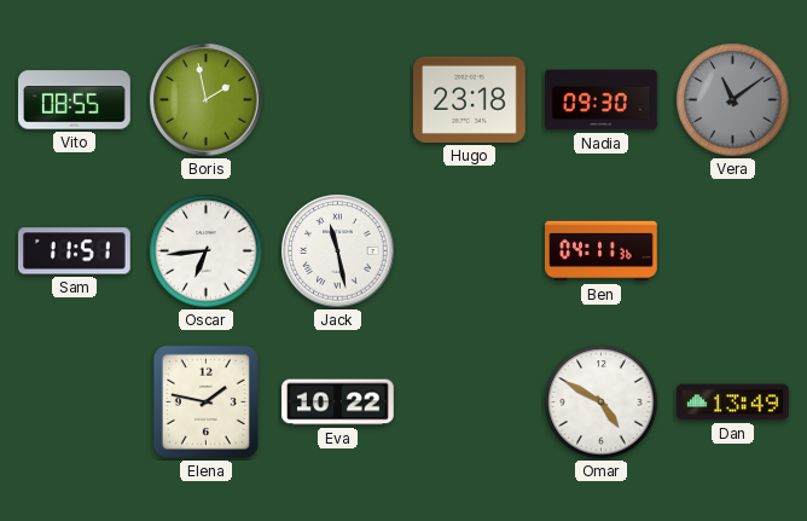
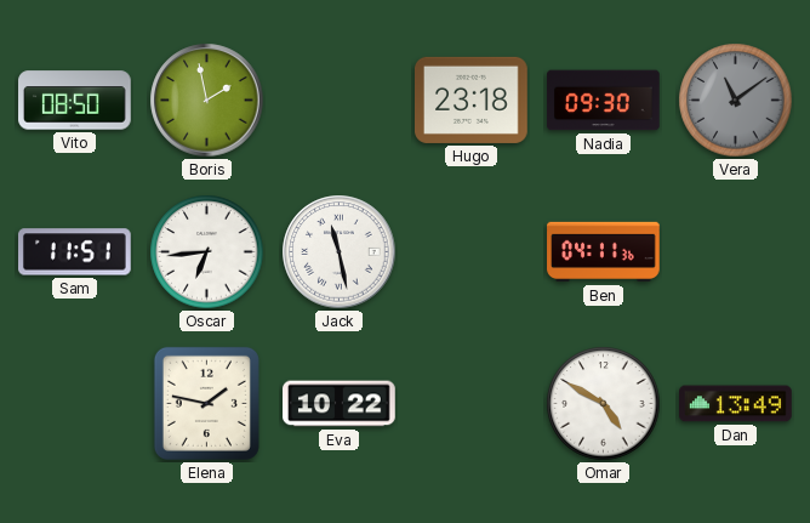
Vito: 08:55 -> 08:50 (75, 101)
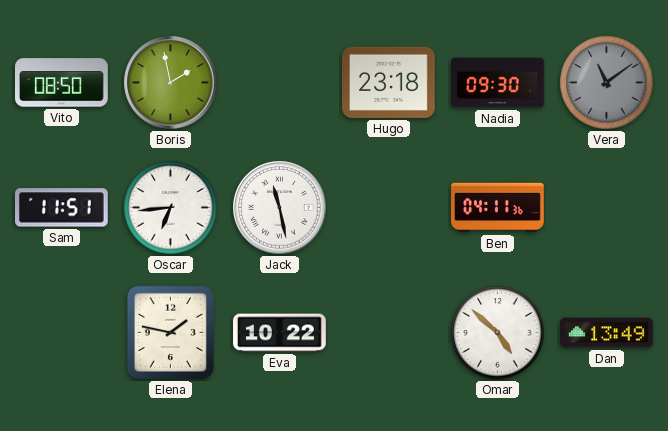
Omar: 4:50 -> 4:52 (498, 333)
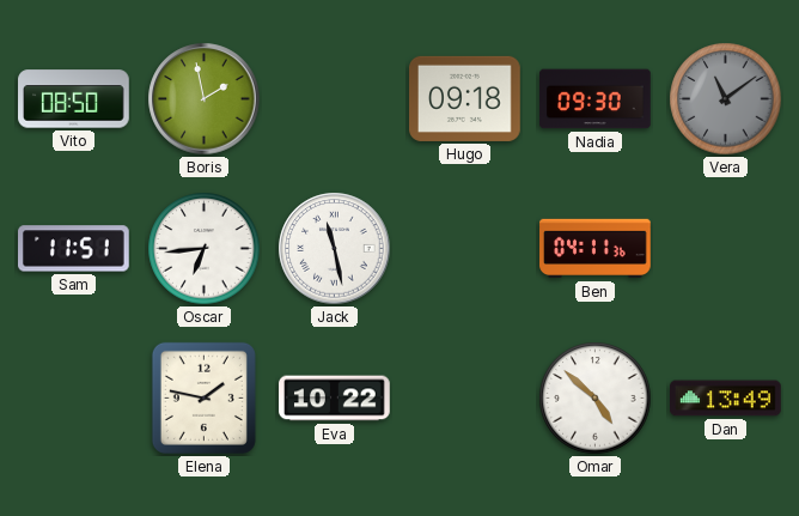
Hugo: 23:18 -> 09:18 (465, 98)
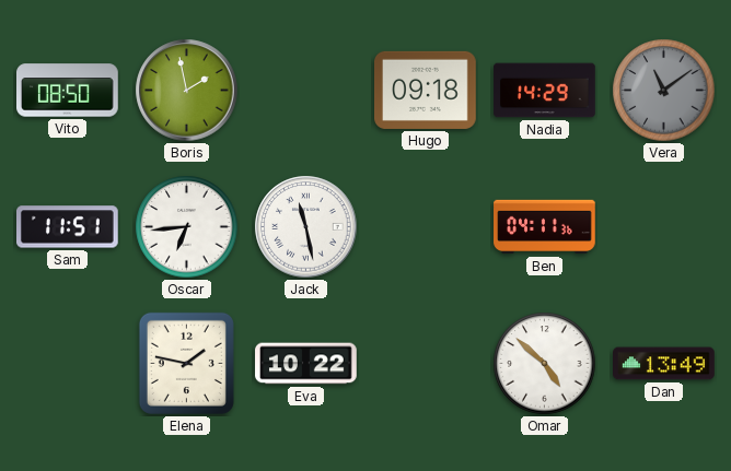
Nadia: 09:30 -> 14:29 (545, 91)
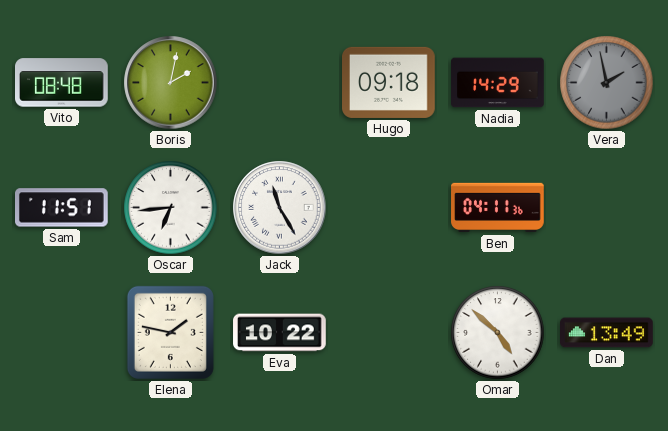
Vito: 08:50 -> 08:48 (62, 83)
Boris: 1:58 -> 2:02 (171, 83)
Vera: 11:09 -> 1:58 (607, 83)
Jack: 11:28 -> 11:25 (280, 208)
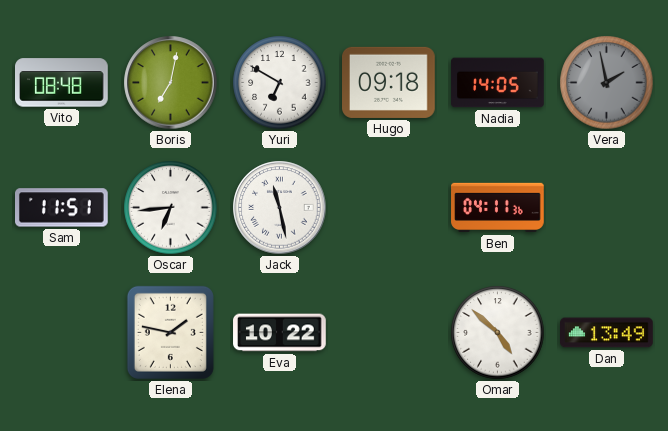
Boris: 2:02 -> 7:02 (171, 83)
Yuri: none -> 6:50 (280, 83)
Nadia: 14:29 -> 14:05 (498, 83)
Jack: 11:25 -> 11:28 (280, 208)
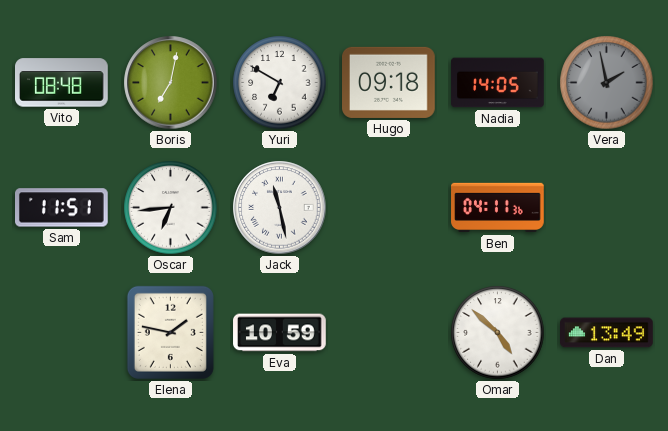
Eva: 10:22 -> 10:59 (280, 333)
